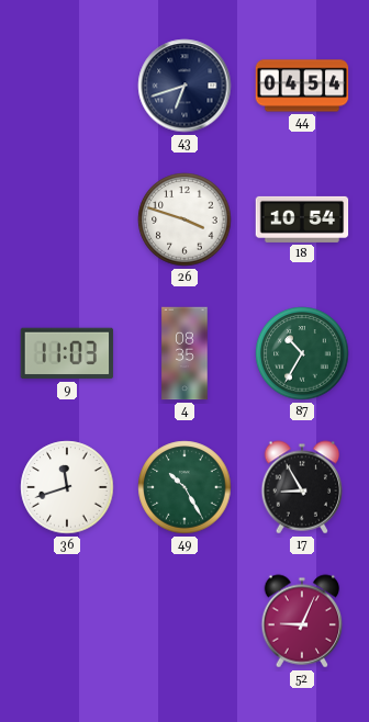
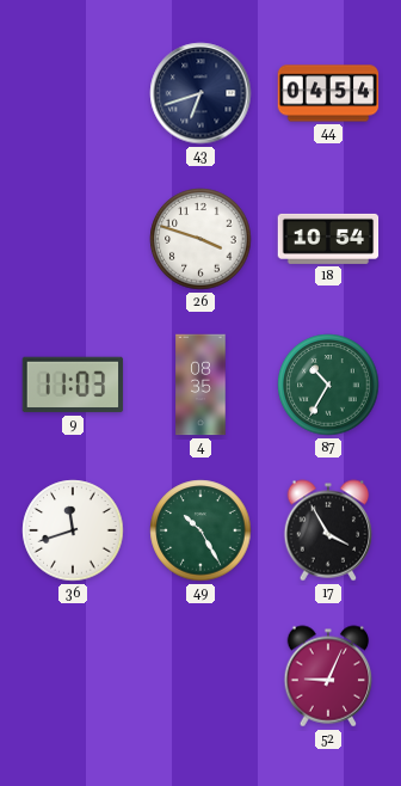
17: 8:55 -> 3:55 (328, 530)
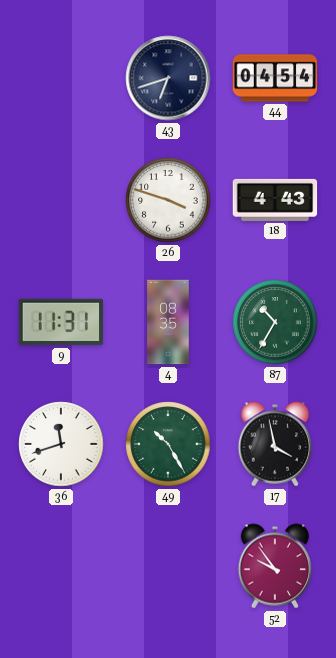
18: 10:54 -> 4:43 (275, 200)
9: 11:03 -> 11:31 (61, 322)
17: 3:55 -> 3:58 (275, 444)
52: 9:04 -> 9:54 (275, 566)
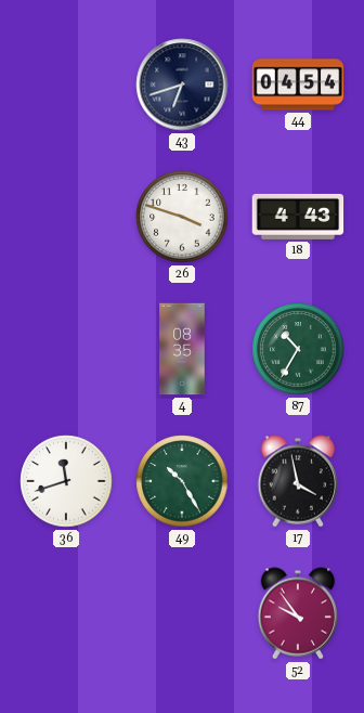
9: 11:31 -> none (61, 322)
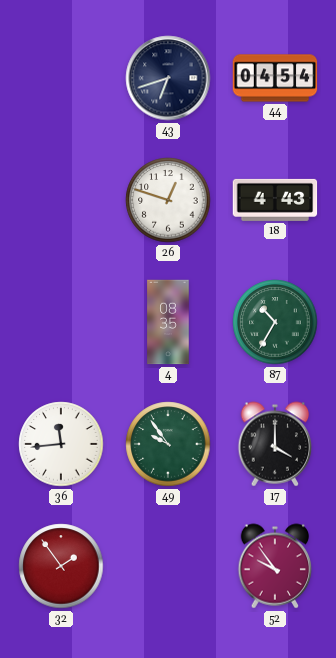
26: 3:48 -> 12:48 (168, 200)
36: 11:42 -> 11:44 (61, 444)
49: 10:25 -> 9:54 (168, 444)
17: 3:58 -> 4:00 (275, 444)
32: none -> 1:54 (61, 566)
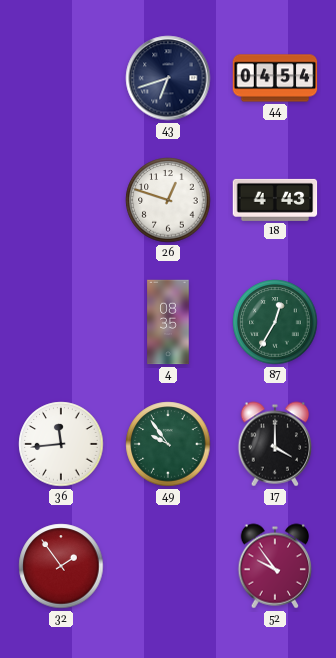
87: 10:35 -> 12:35 (275, 322)
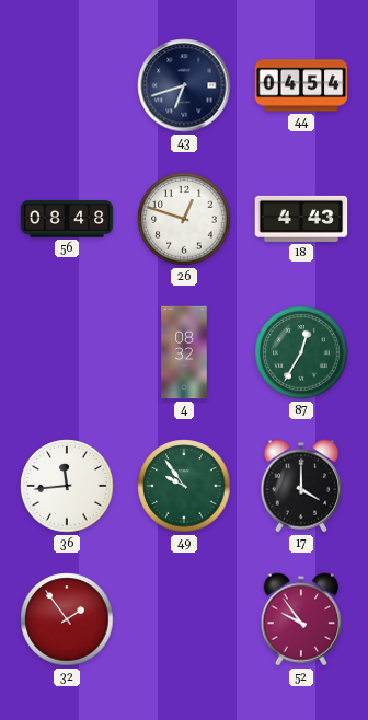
56: none -> 08:48 (67, 219)
4: 08:35 -> 08:32 (184, 352)
